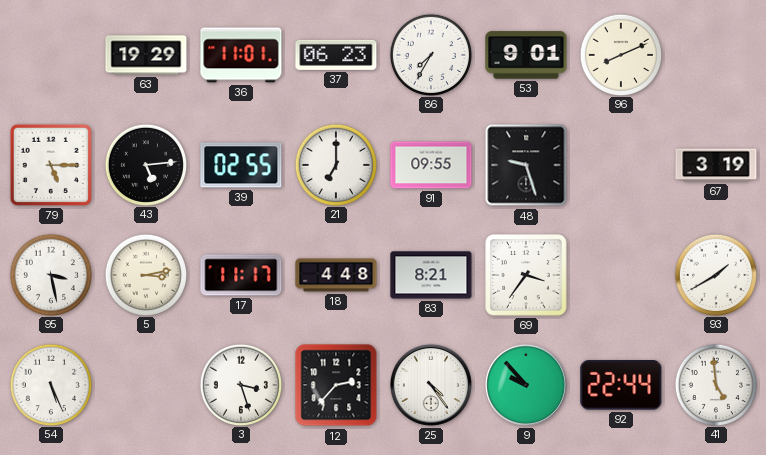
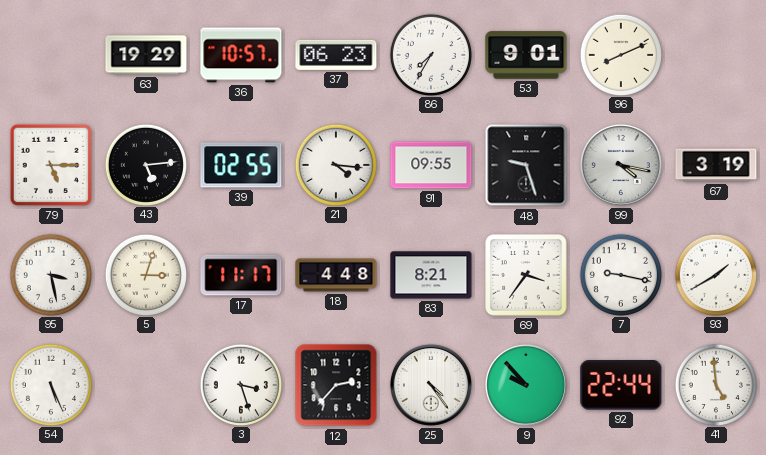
36: 11:01 -> 10:57 (241, 55)
21: 7:00 -> 4:16 (335, 164)
99: none -> 4:17 (621, 165)
5: 3:13 -> 3:03 (145, 274)
7: none -> 9:17 (620, 274)
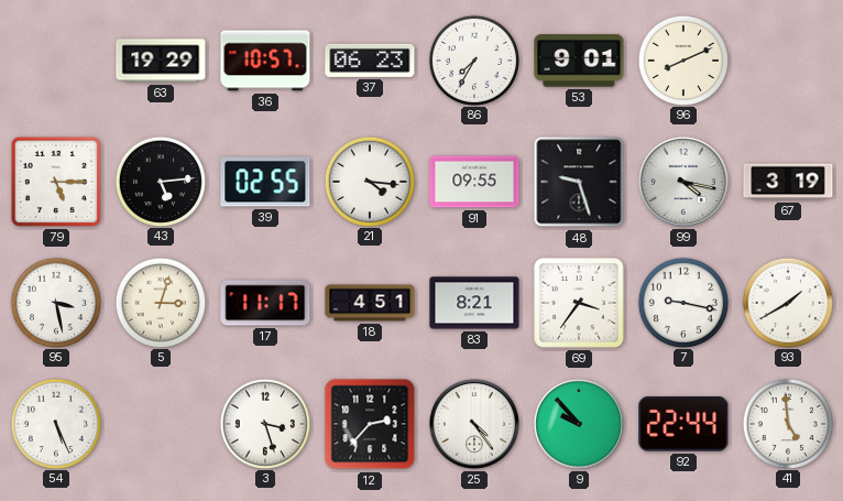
18: 4:48 -> 4:51 (370, 303)
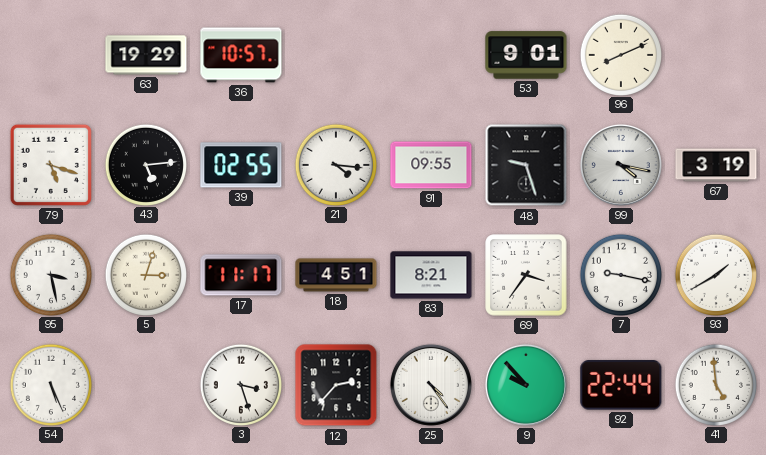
37: 06:23 -> none (370, 61)
86: 7:35 -> none (473, 59)
79: 5:15 -> 5:18 (51, 165)
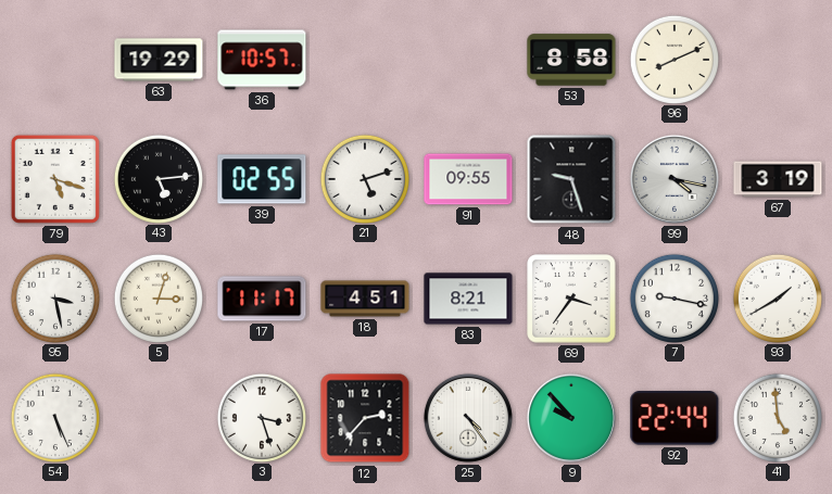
53: 9:01 -> 8:58 (571, 60)
21: 4:16 -> 5:12 (364, 178)
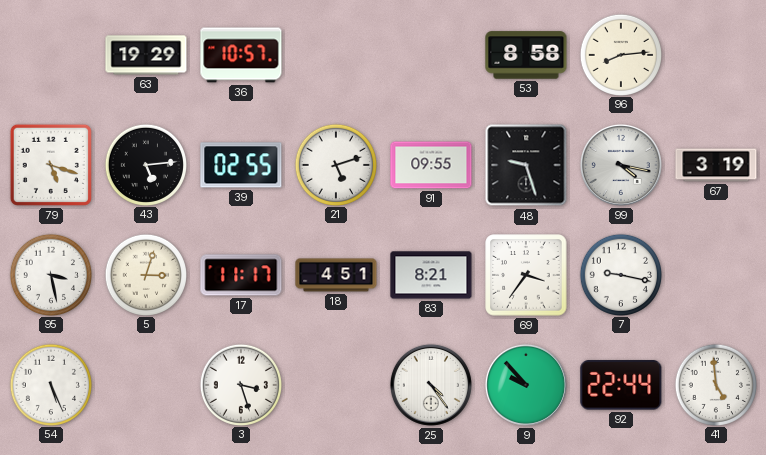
96: 8:11 -> 8:14 (620, 54)
93: 1:40 -> none (777, 297)
12: 2:37 -> none (365, 418)
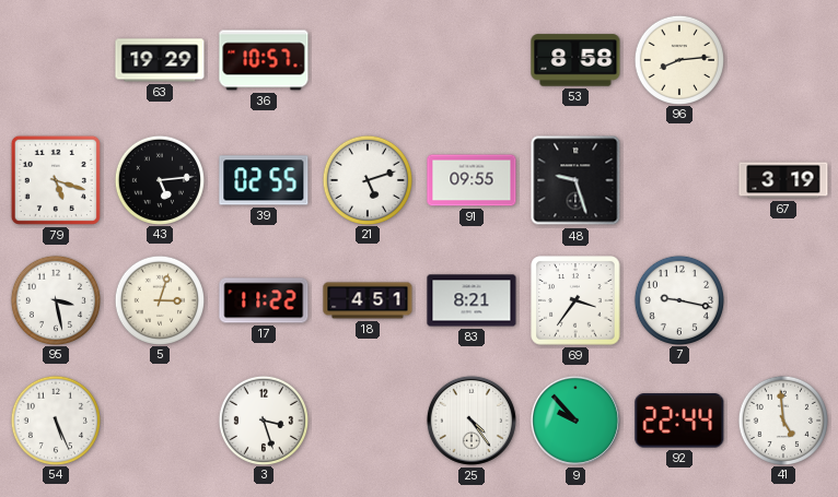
99: 4:17 -> none (621, 165)
17: 11:17 -> 11:22 (264, 300)
